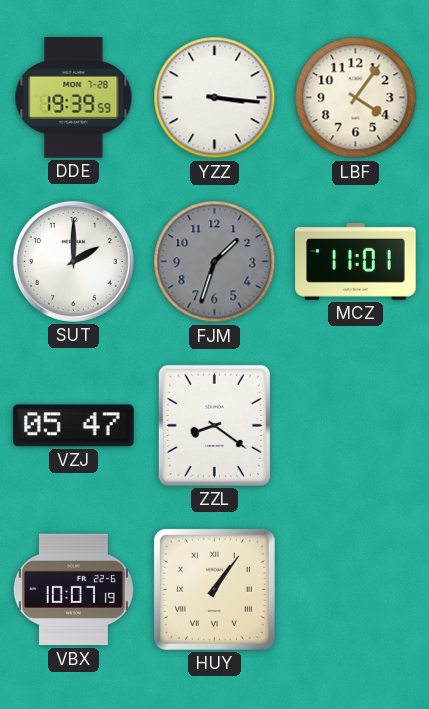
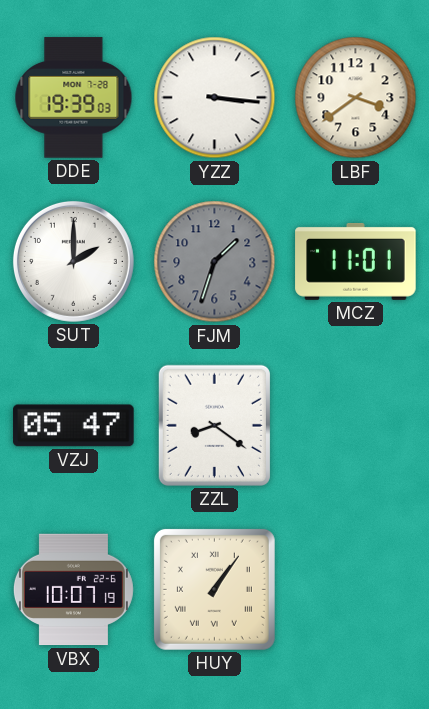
DDE: 19:39:59 -> 19:39:03 (74, 98)
LBF: 4:06 -> 3:39 (356, 98)
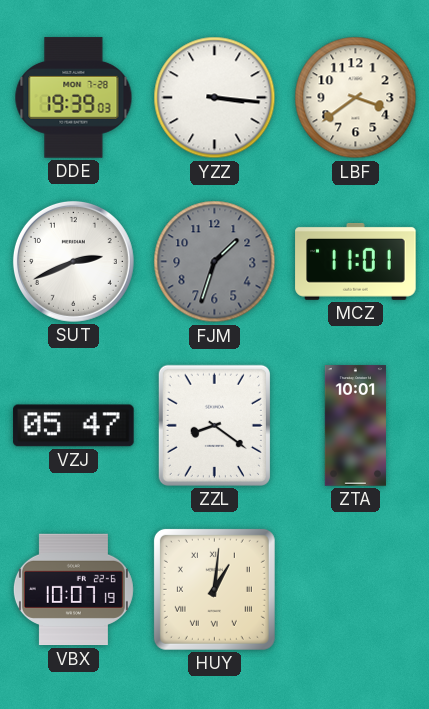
SUT: 2:00 -> 2:41 (73, 261)
ZTA: none -> 10:01 (355, 426)
HUY: 1:06 -> 1:01 (214, 589)
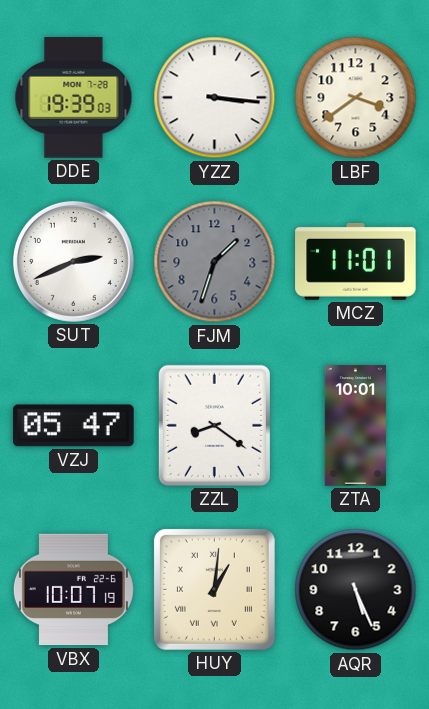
AQR: none -> 5:26 (356, 590)
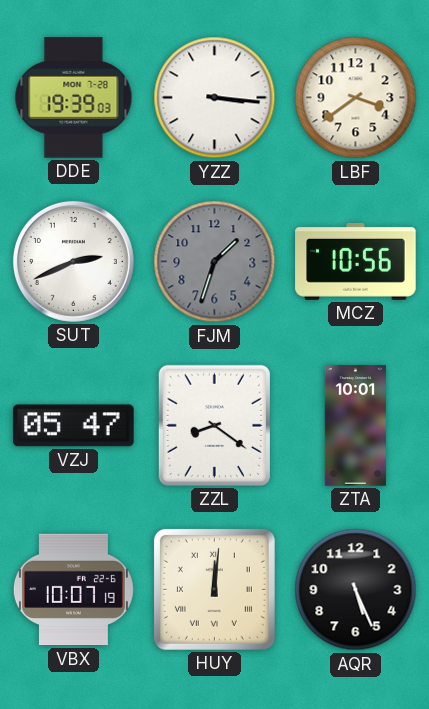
MCZ: 11:01 -> 10:56 (356, 261)
HUY: 1:01 -> 12:01 (214, 589)
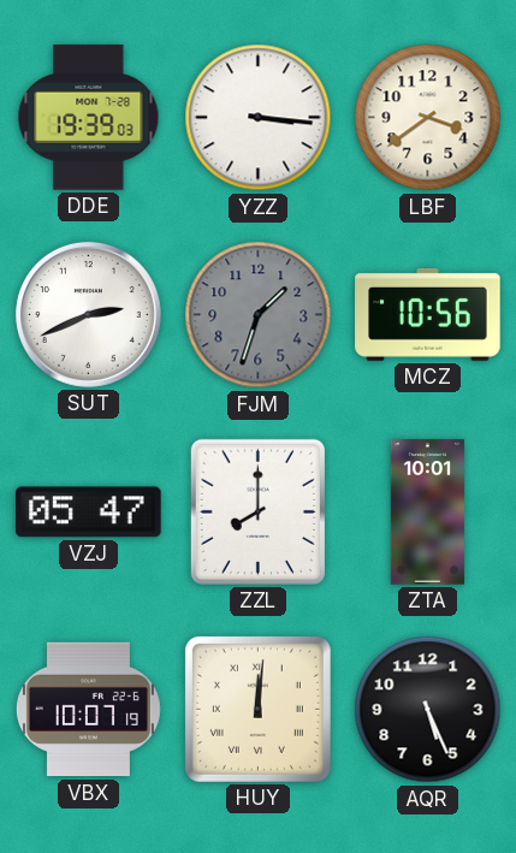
ZZL: 8:21 -> 8:00 (257, 511)
